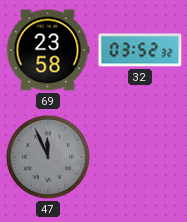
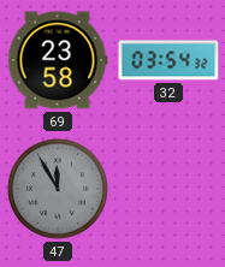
32: 03:52 -> 03:54 (168, 60)
47: 11:56 -> 11:55 (58, 189)
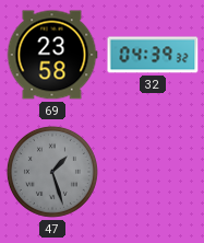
32: 03:54 -> 04:39 (153, 55)
47: 11:55 -> 1:27 (52, 172)
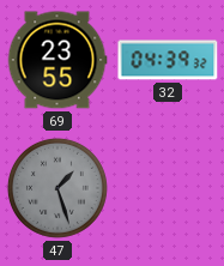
69: 23:58 -> 23:55 (57, 60)
